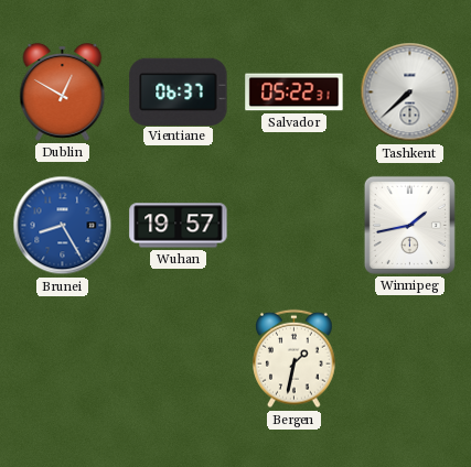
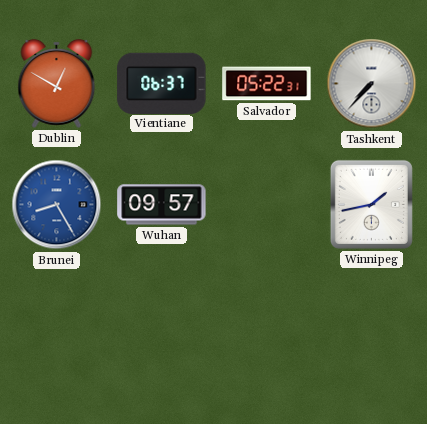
Tashkent: 7:38 -> 7:37 (372, 84)
Wuhan: 19:57 -> 09:57 (162, 205)
Bergen: 1:32 -> none (295, 359)
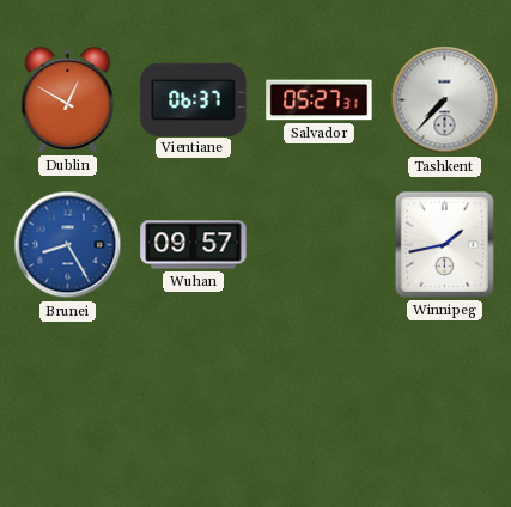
Salvador: 05:22 -> 05:27 (320, 100)
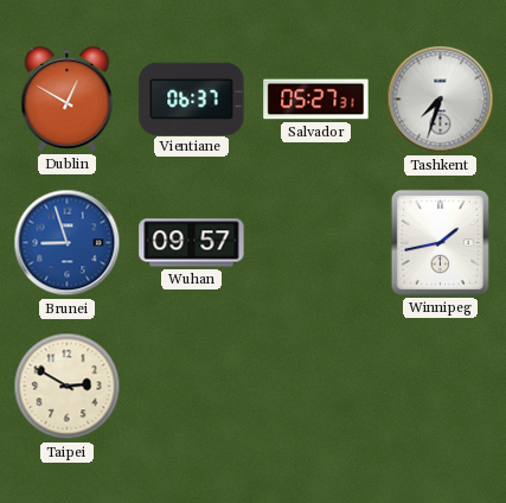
Tashkent: 7:37 -> 7:33 (441, 100)
Brunei: 8:25 -> 8:57 (68, 243)
Taipei: none -> 2:50 (68, 387)
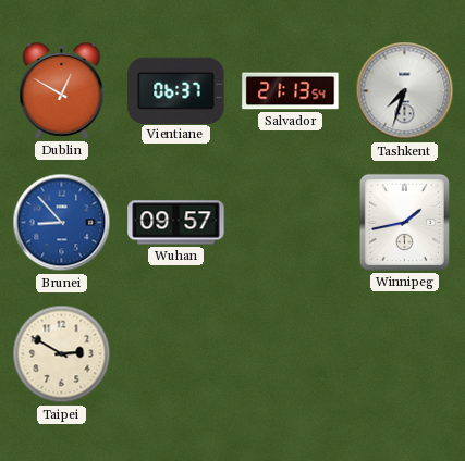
Salvador: 05:27 -> 21:13 (291, 91)
Brunei: 8:57 -> 8:53 (62, 223)
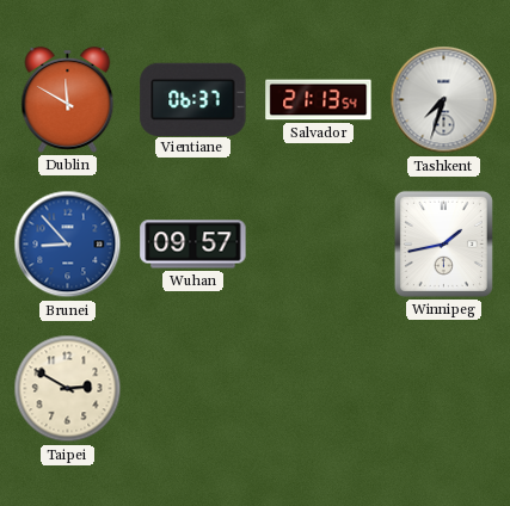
Dublin: 12:50 -> 11:50 (68, 99)
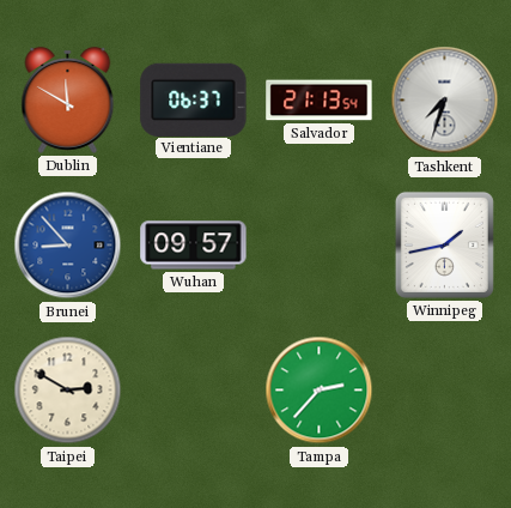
Tampa: none -> 2:37 (320, 391)
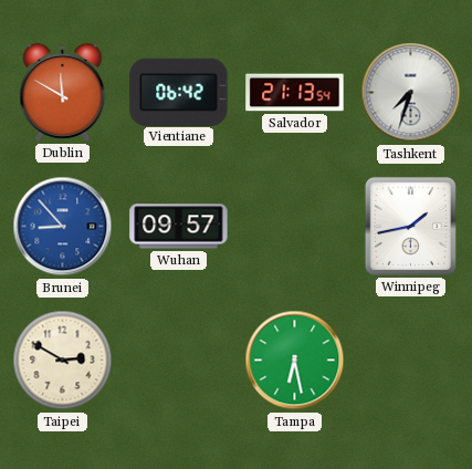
Vientiane: 06:37 -> 06:42 (179, 92)
Tampa: 2:37 -> 6:28 (295, 361)
